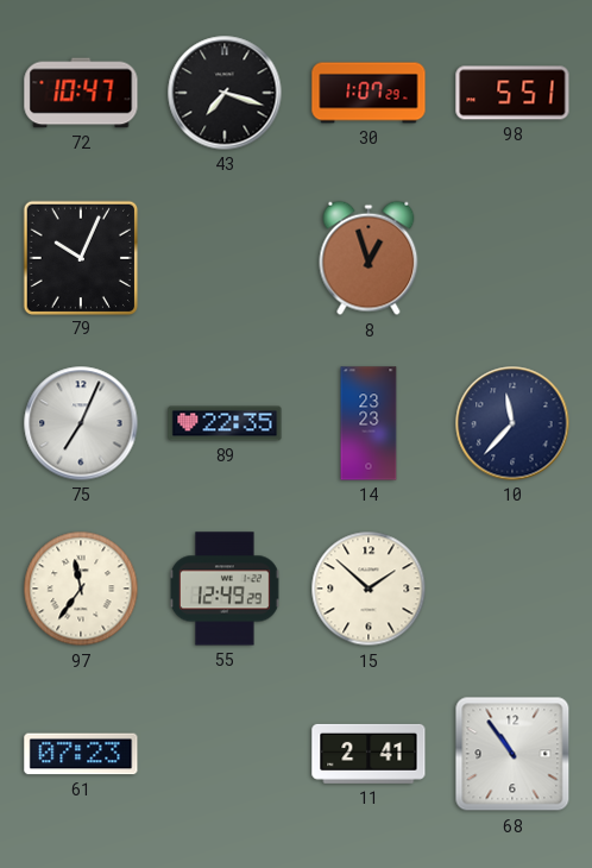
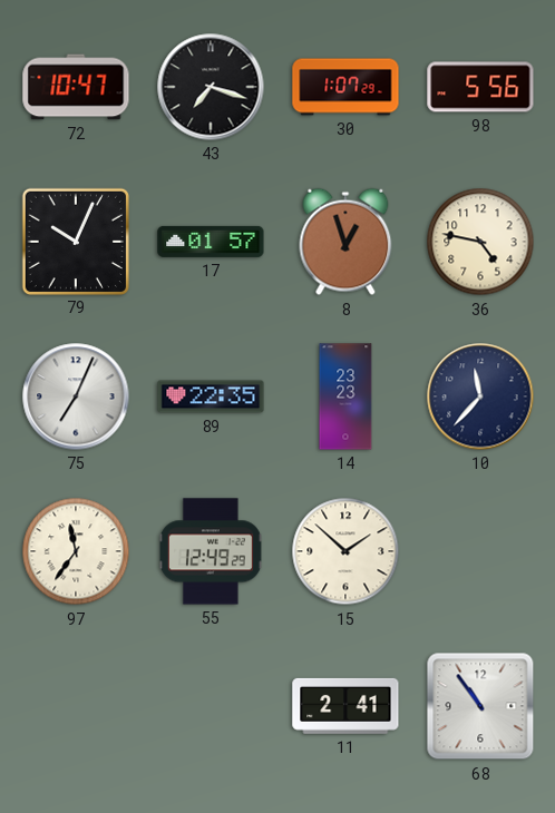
98: 5:51 -> 5:56 (480, 87)
17: none -> 01:57 (211, 242)
36: none -> 4:47 (480, 242)
61: 07:23 -> none (81, 754)
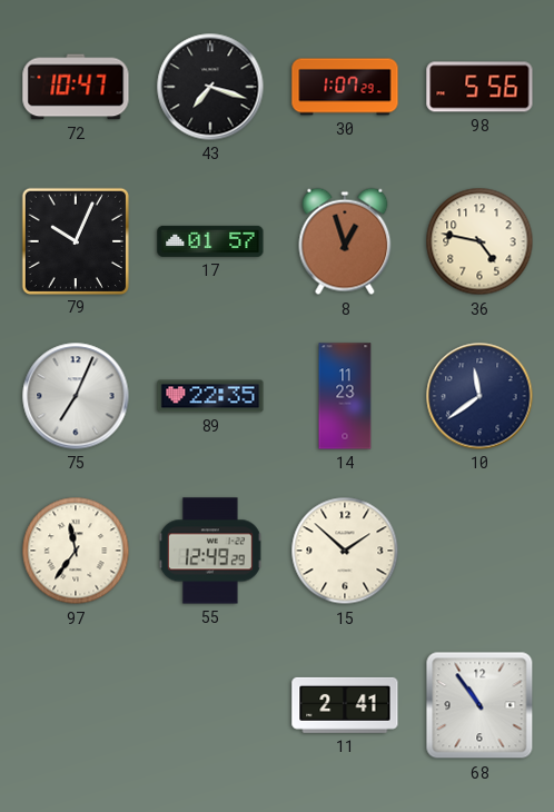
14: 23:23 -> 11:23 (345, 396)
10: 11:37 -> 11:39 (479, 396)
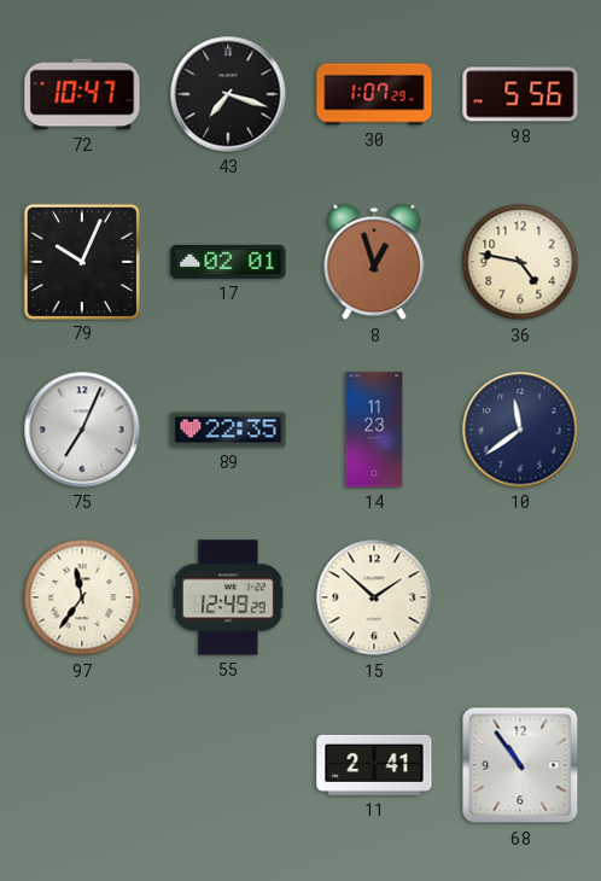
17: 01:57 -> 02:01 (228, 262)
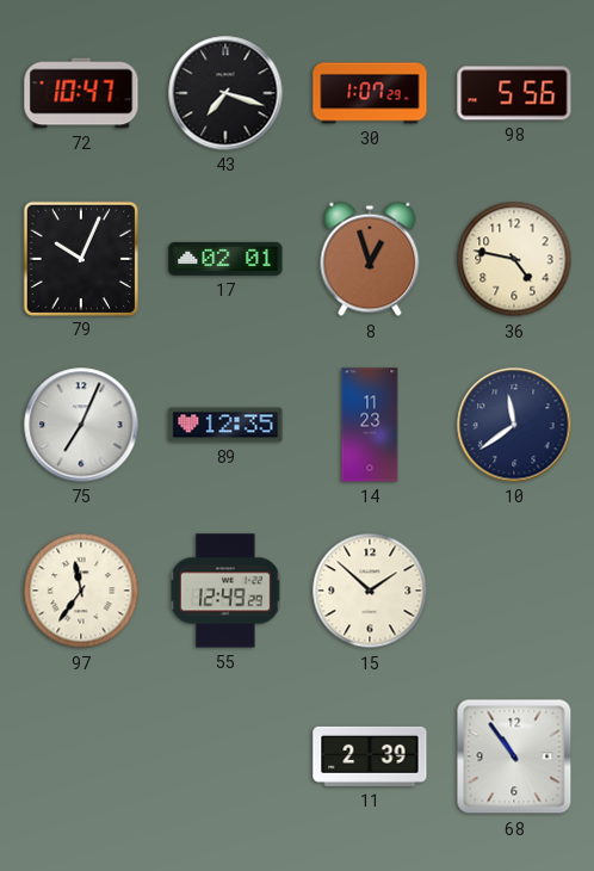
89: 22:35 -> 12:35 (225, 425)
11: 2:41 -> 2:39 (370, 756)
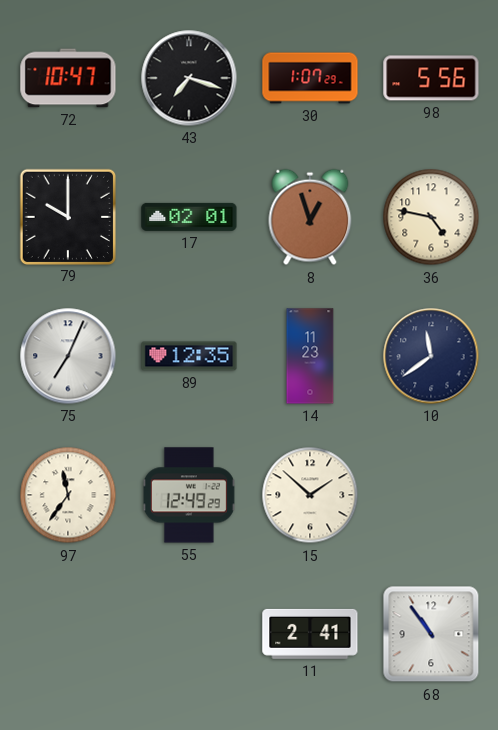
79: 10:04 -> 10:00 (67, 216)
11: 2:39 -> 2:41 (310, 634)
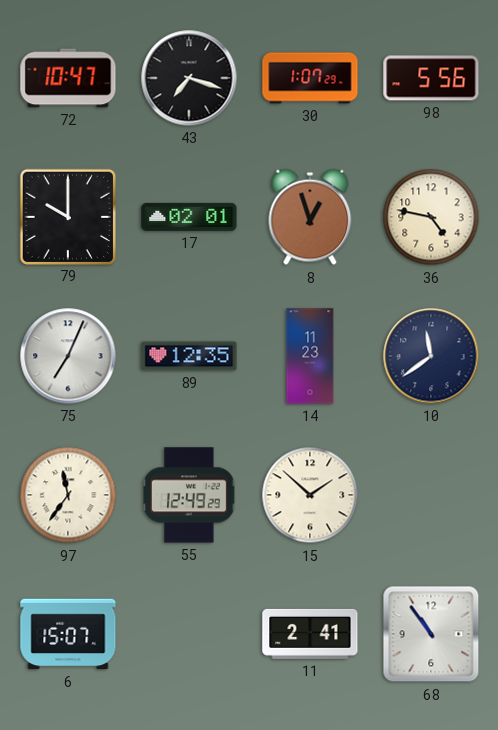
6: none -> 15:07 (68, 634)
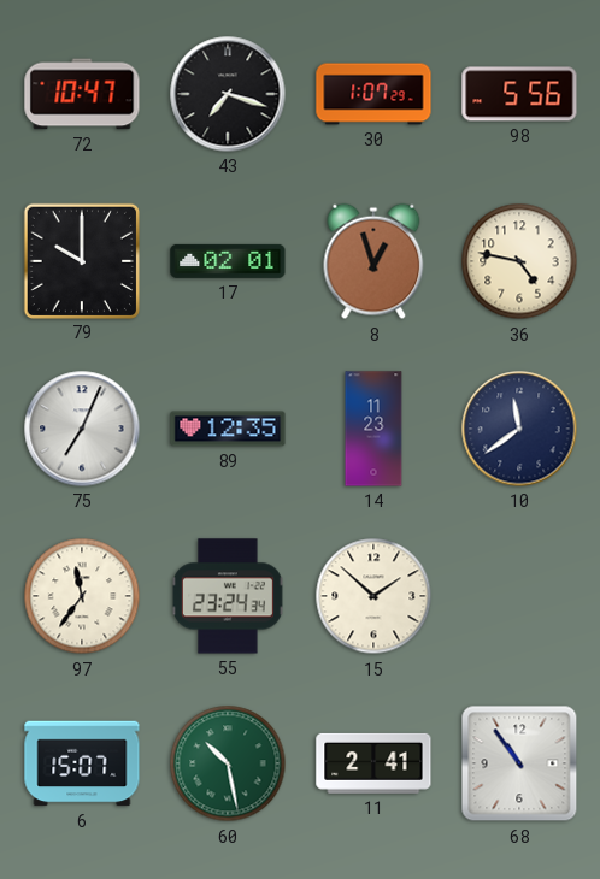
55: 12:49 -> 23:24 (228, 596)
60: none -> 10:28 (228, 763)
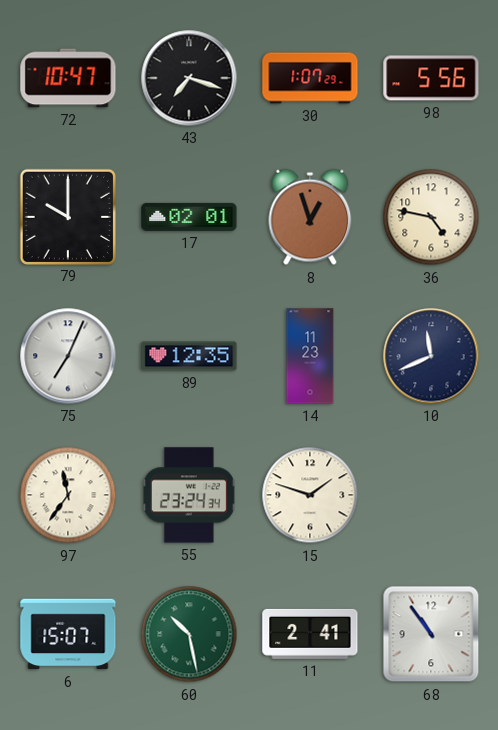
10: 11:39 -> 11:41 (431, 356)
15: 1:52 -> 1:48 (310, 495)
